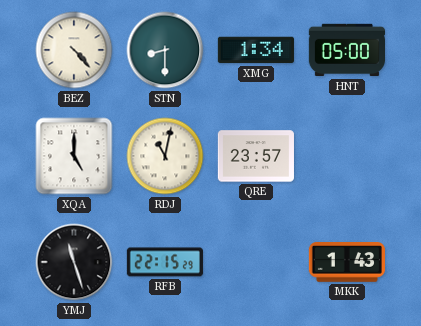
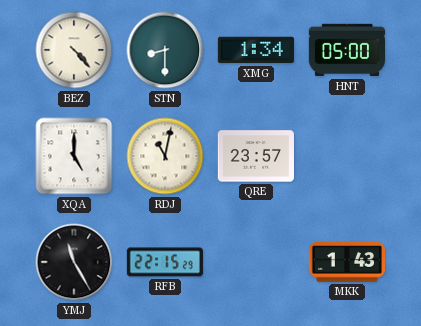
YMJ: 11:27 -> 11:25 (74, 262)
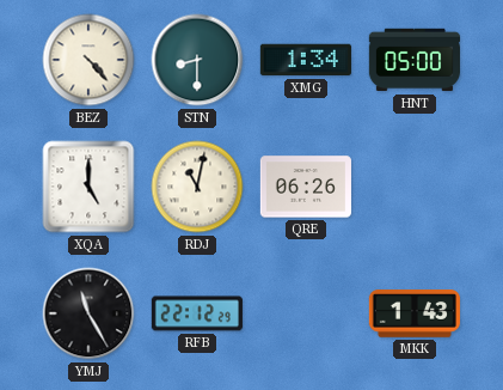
QRE: 23:57 -> 06:26 (306, 187)
RFB: 22:15 -> 22:12 (196, 313)
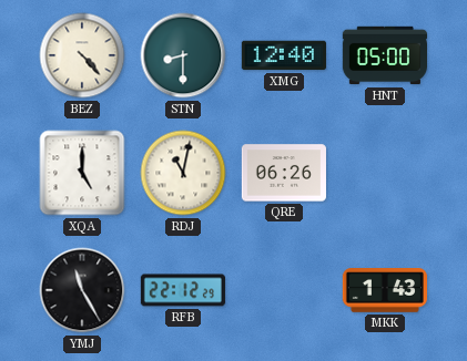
XMG: 1:34 -> 12:40 (284, 55)
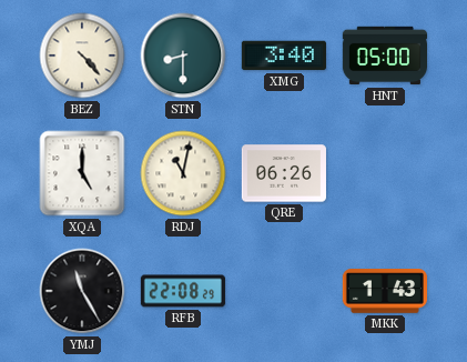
XMG: 12:40 -> 3:40 (284, 56)
RFB: 22:12 -> 22:08 (182, 291)
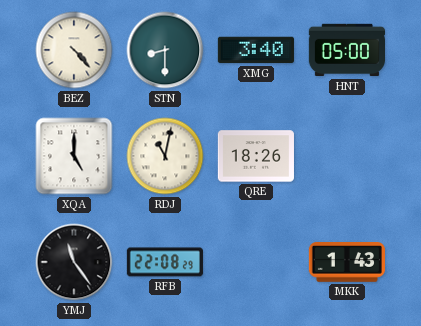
QRE: 06:26 -> 18:26 (256, 156)
YMJ: 11:25 -> 11:24 (74, 262)
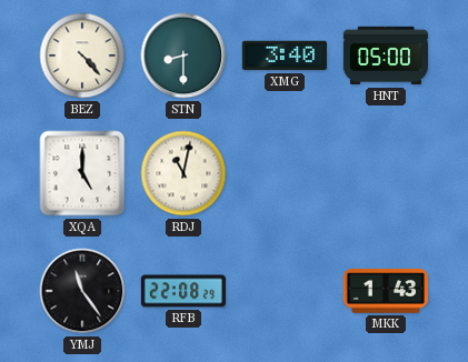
QRE: 18:26 -> none (256, 156)
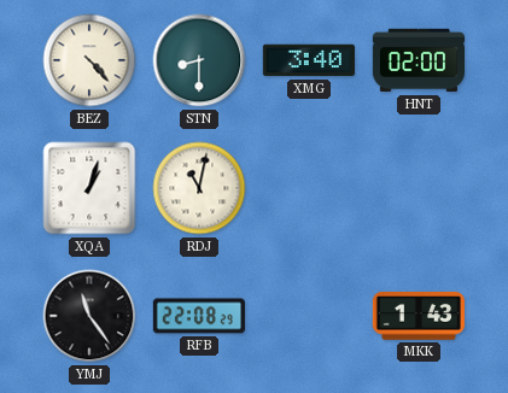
HNT: 05:00 -> 02:00 (418, 60)
XQA: 5:00 -> 1:03 (89, 188)
